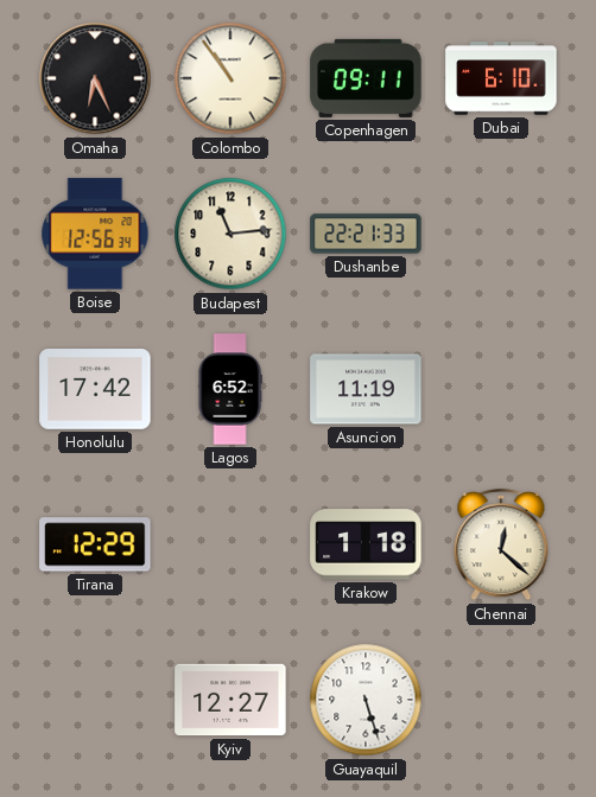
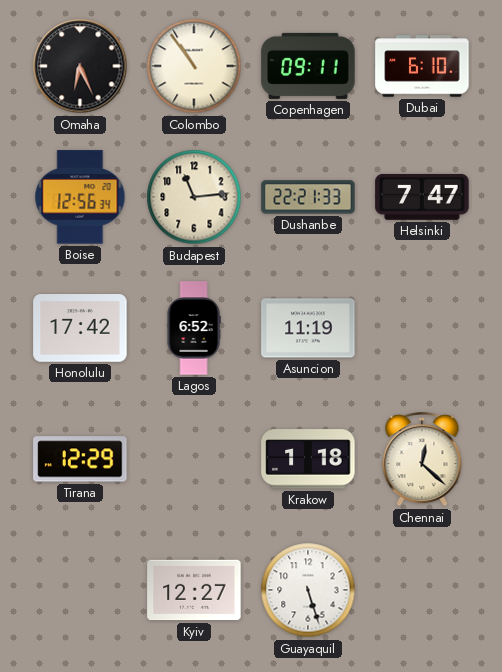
Helsinki: none -> 7:47 (422, 197)
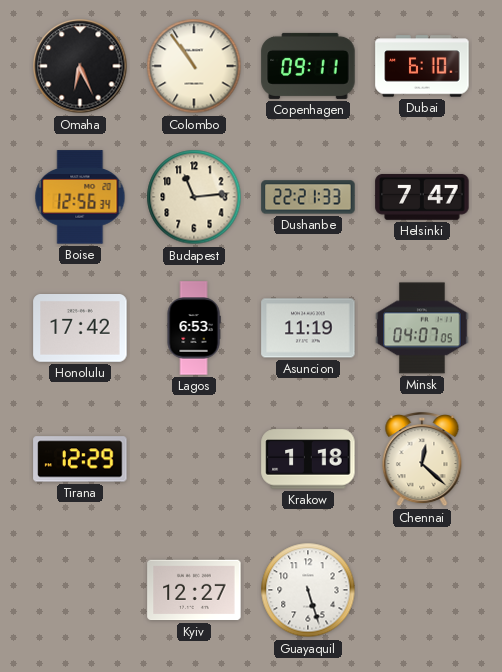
Lagos: 6:52 -> 6:53 (194, 328)
Minsk: none -> 04:07 (422, 328)
